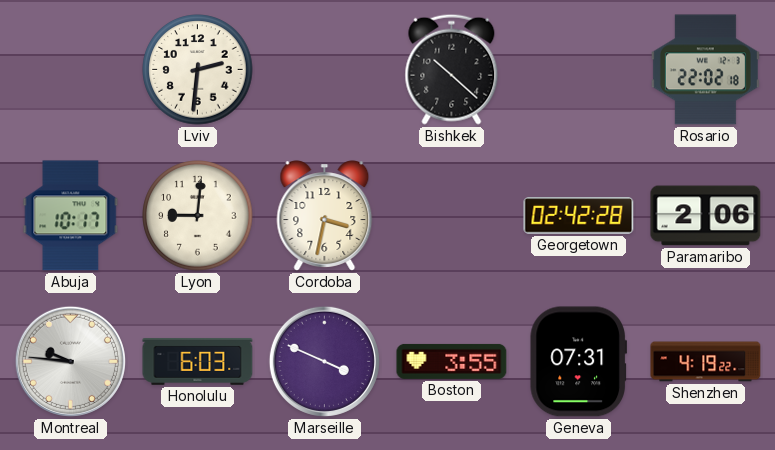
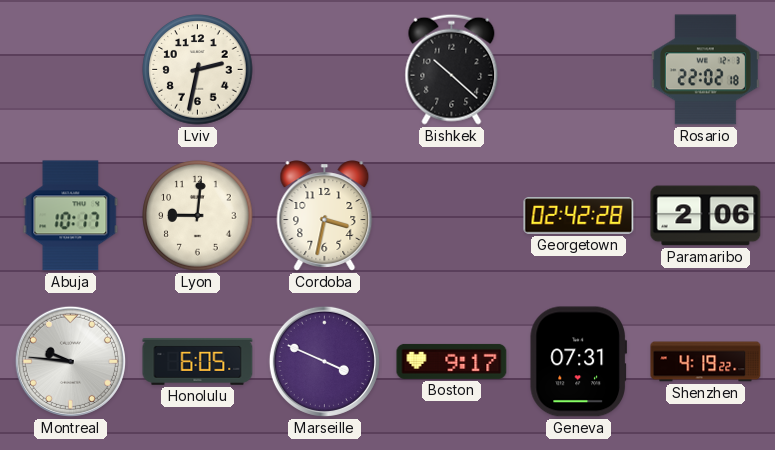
Lviv: 2:31 -> 2:32 (198, 70)
Honolulu: 6:03 -> 6:05 (198, 361)
Boston: 3:55 -> 9:17 (452, 361)
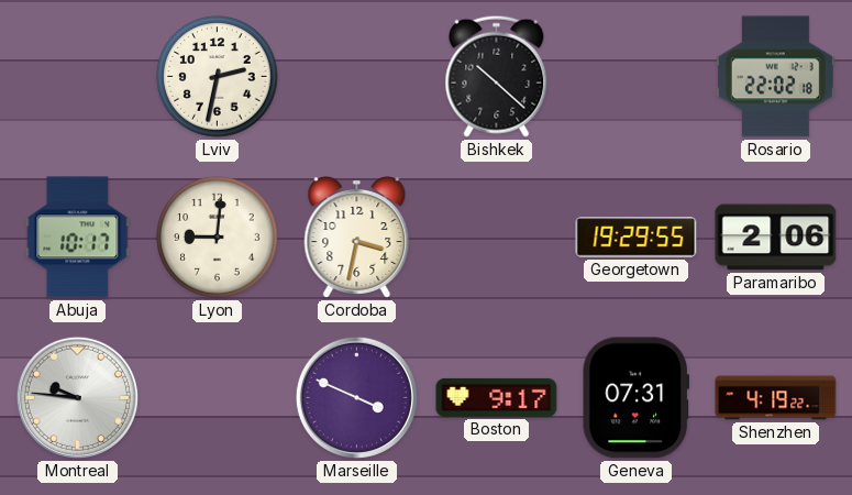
Georgetown: 02:42 -> 19:29 (637, 238)
Honolulu: 6:05 -> none (198, 361)
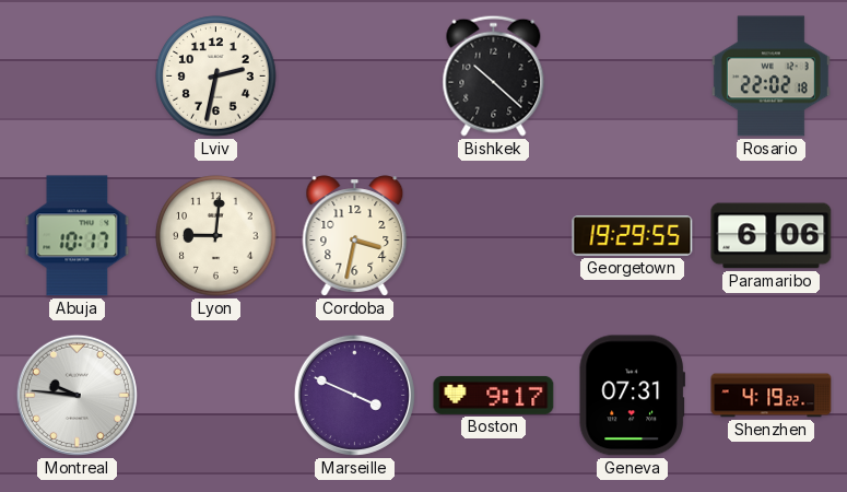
Paramaribo: 2:06 -> 6:06 (772, 236)
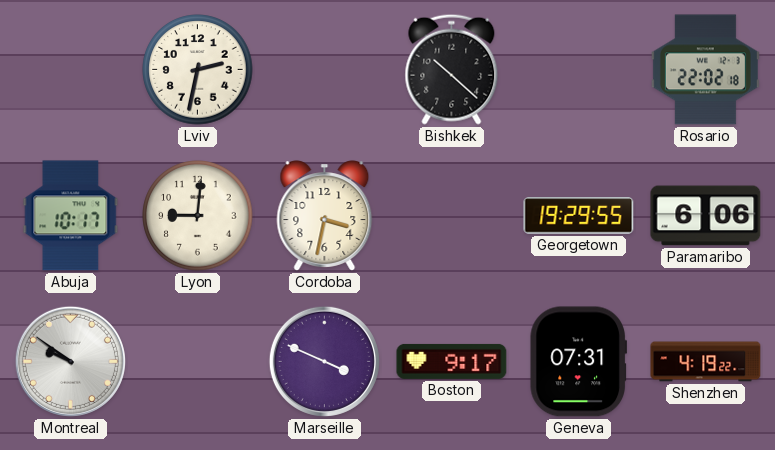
Montreal: 9:46 -> 9:51 (70, 361)
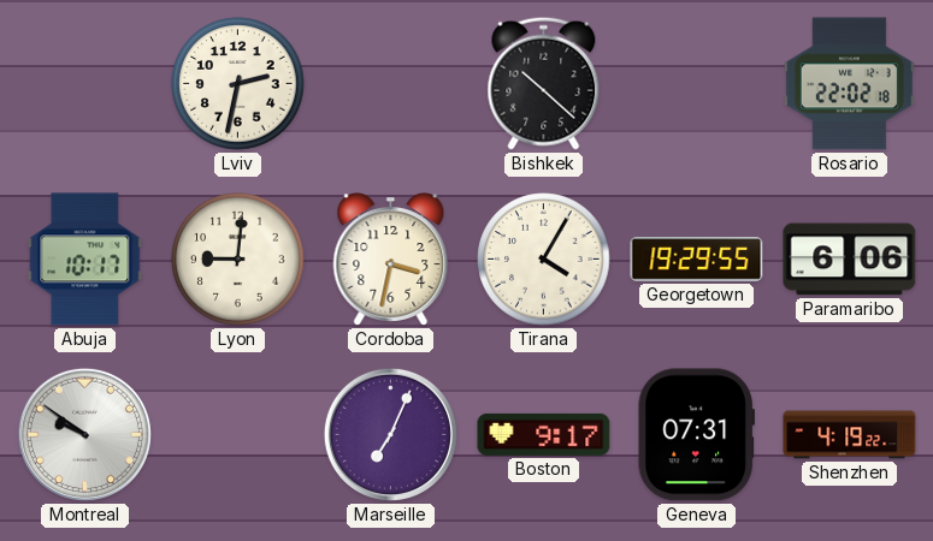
Tirana: none -> 4:05 (544, 260)
Marseille: 3:49 -> 7:04 (390, 434)
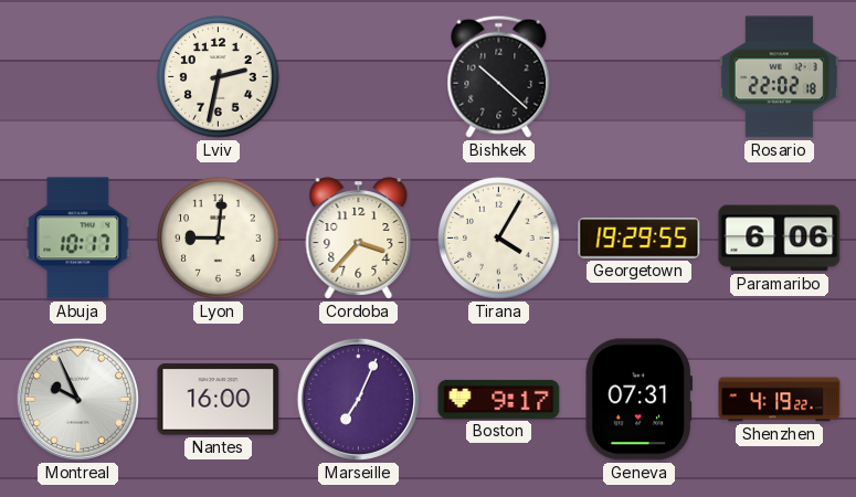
Cordoba: 3:32 -> 3:37 (359, 239)
Montreal: 9:51 -> 9:56 (77, 399)
Nantes: none -> 16:00 (219, 400)
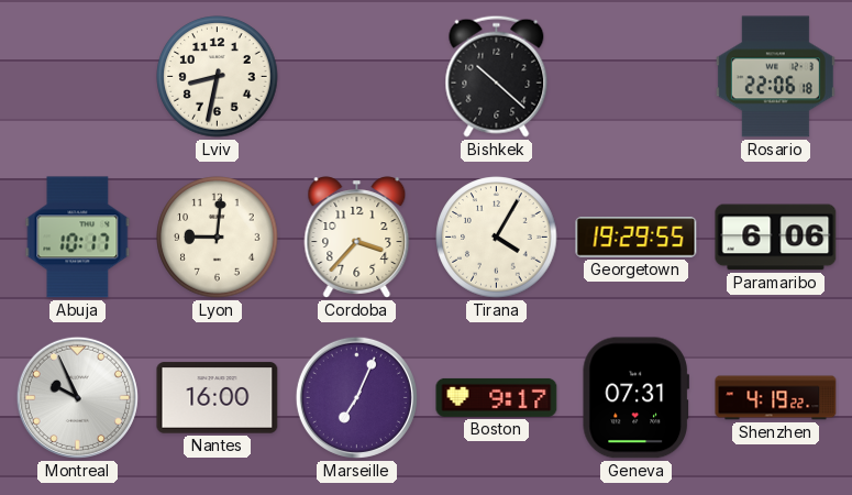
Lviv: 2:32 -> 8:32 (218, 77)
Rosario: 22:02 -> 22:06 (775, 77)
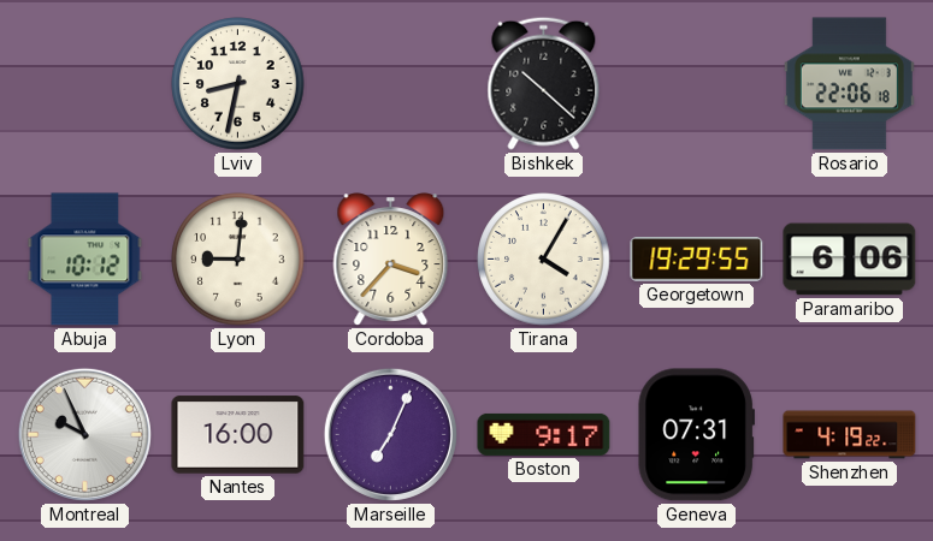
Abuja: 10:17 -> 10:12 (85, 260)
